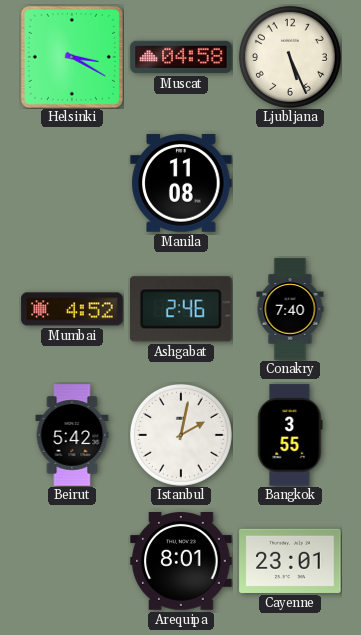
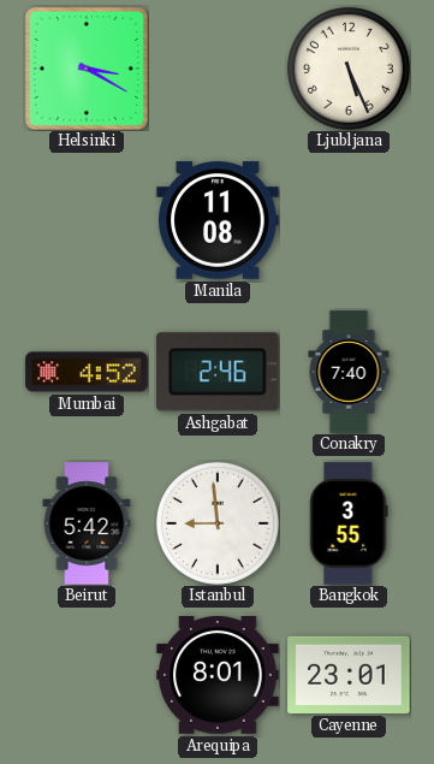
Muscat: 04:58 -> none (181, 57)
Istanbul: 2:02 -> 8:59 (218, 523)
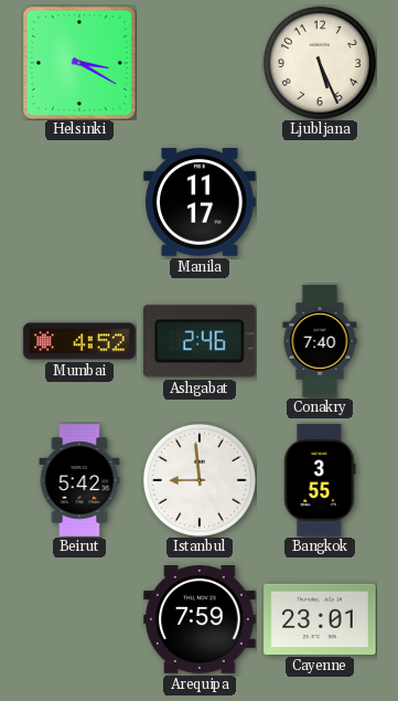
Manila: 11:08 -> 11:17 (200, 202)
Arequipa: 8:01 -> 7:59 (200, 620)
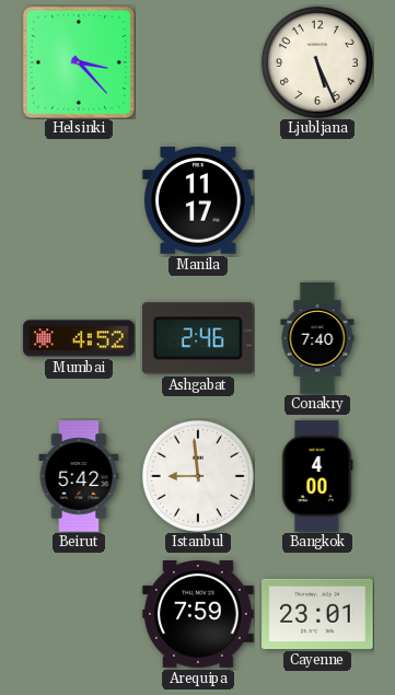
Helsinki: 3:20 -> 3:23 (79, 62)
Bangkok: 3:55 -> 4:00 (317, 476)
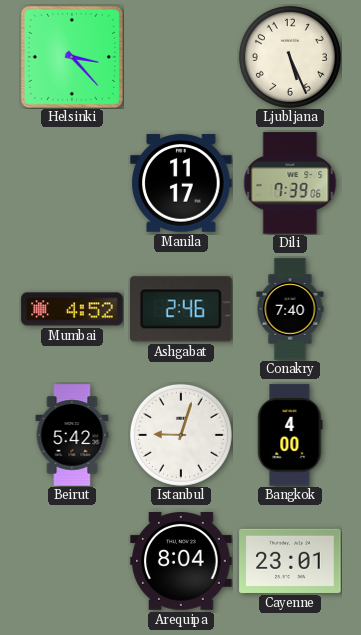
Dili: none -> 7:39 (290, 183)
Istanbul: 8:59 -> 9:03 (181, 435)
Arequipa: 7:59 -> 8:04 (181, 562)
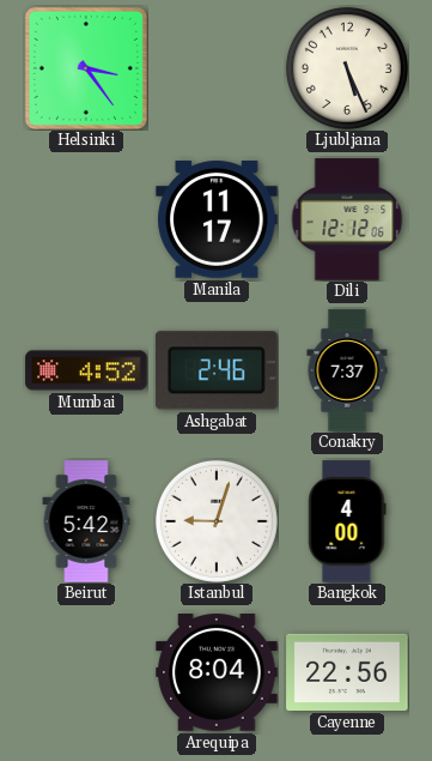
Helsinki: 3:23 -> 3:24 (86, 68)
Dili: 7:39 -> 12:12 (347, 219)
Conakry: 7:40 -> 7:37 (347, 370)
Cayenne: 23:01 -> 22:56 (347, 672)
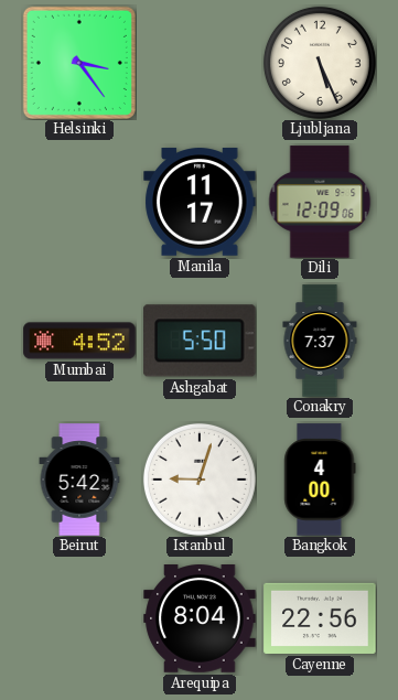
Dili: 12:12 -> 12:09 (320, 202)
Ashgabat: 2:46 -> 5:50 (201, 341)
